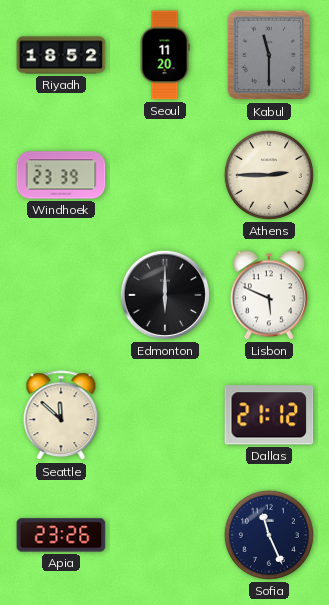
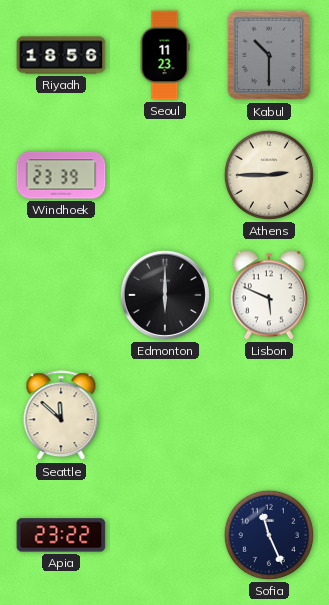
Riyadh: 18:52 -> 18:56 (61, 55)
Seoul: 11:20 -> 11:23 (165, 55)
Kabul: 11:30 -> 10:30 (269, 55)
Dallas: 21:12 -> none (269, 415)
Apia: 23:26 -> 23:22 (61, 535)
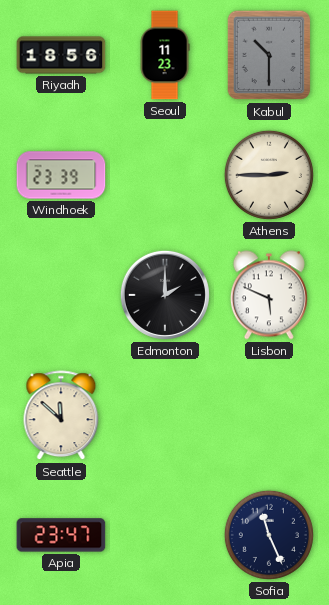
Edmonton: 6:00 -> 2:00 (165, 295)
Apia: 23:22 -> 23:47 (61, 535)
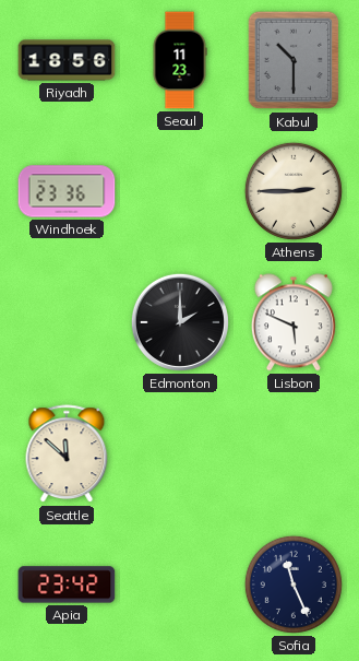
Windhoek: 23:39 -> 23:36 (67, 191)
Apia: 23:47 -> 23:42 (67, 585)
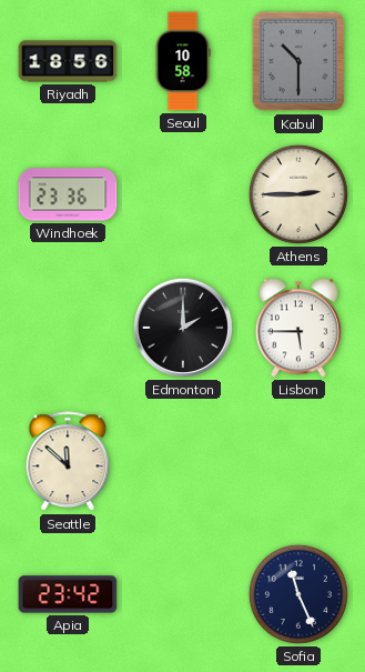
Seoul: 11:23 -> 10:58 (183, 61)
Lisbon: 5:49 -> 5:45 (298, 328)
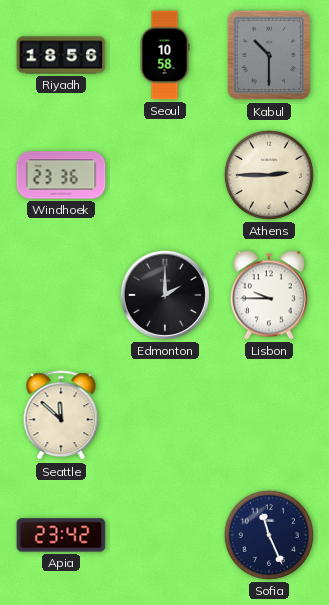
Lisbon: 5:45 -> 9:45 (269, 295)
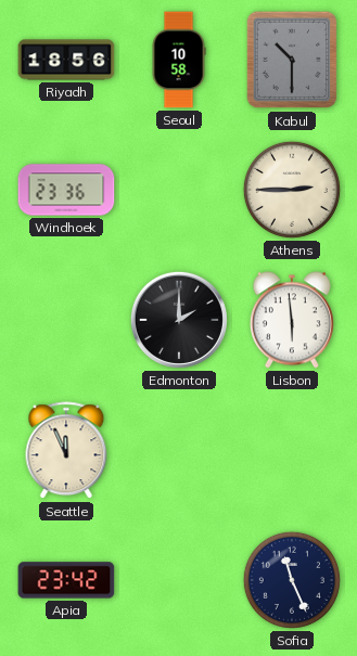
Lisbon: 9:45 -> 5:59 (292, 320)
Seattle: 11:52 -> 11:56 (66, 451)
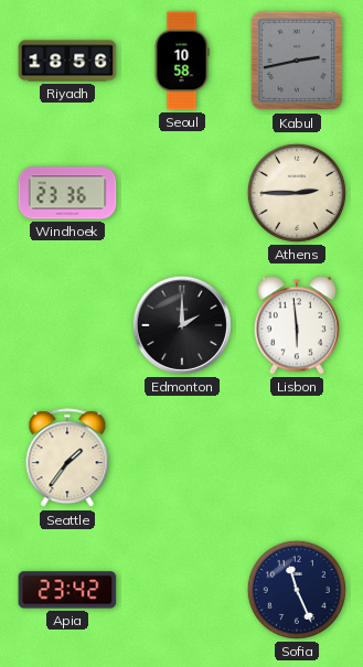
Kabul: 10:30 -> 2:43 (297, 61)
Seattle: 11:56 -> 1:36 (67, 459)
